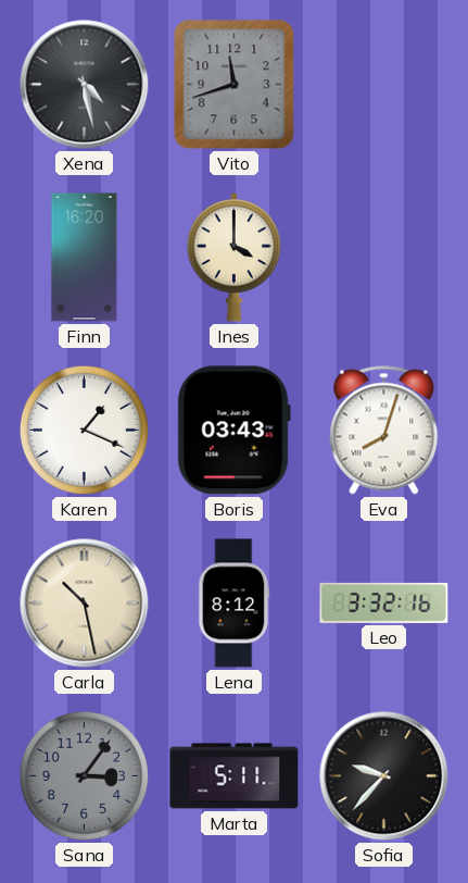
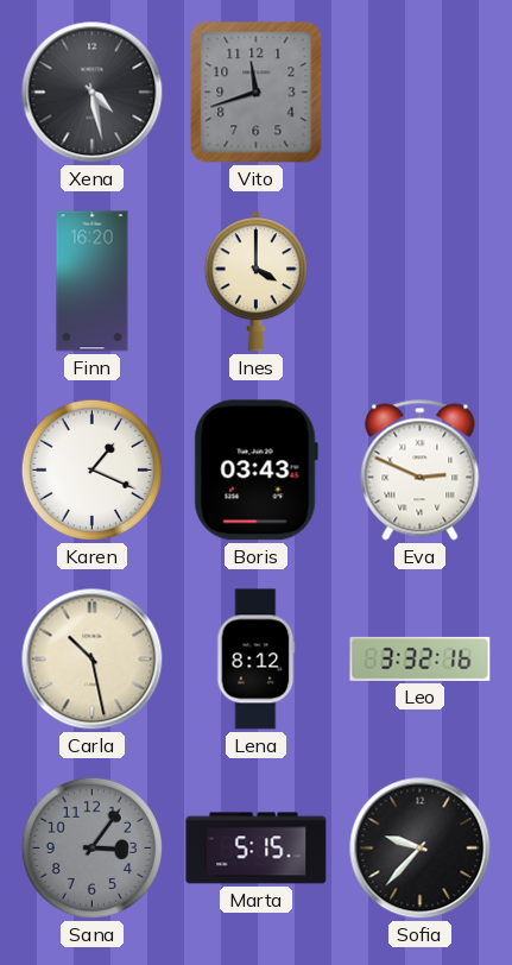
Eva: 8:03 -> 2:49 (421, 471)
Marta: 5:11 -> 5:15 (257, 849)
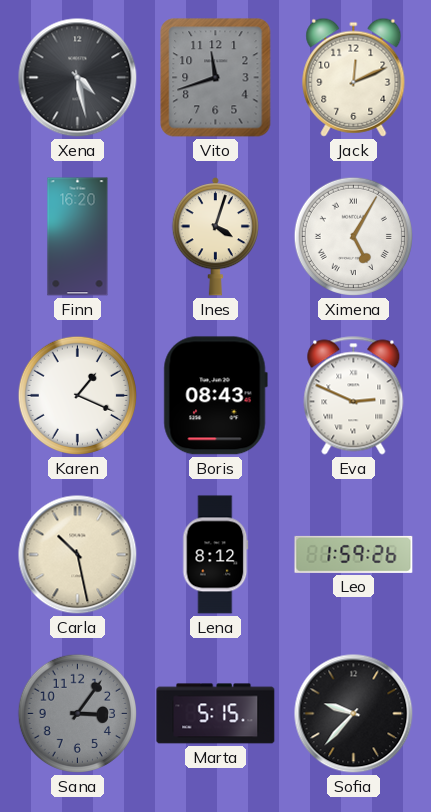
Jack: none -> 12:11 (354, 77)
Ines: 4:00 -> 4:03 (215, 237)
Ximena: none -> 5:05 (353, 236)
Boris: 03:43 -> 08:43 (215, 396)
Leo: 3:32 -> 1:59 (354, 554)
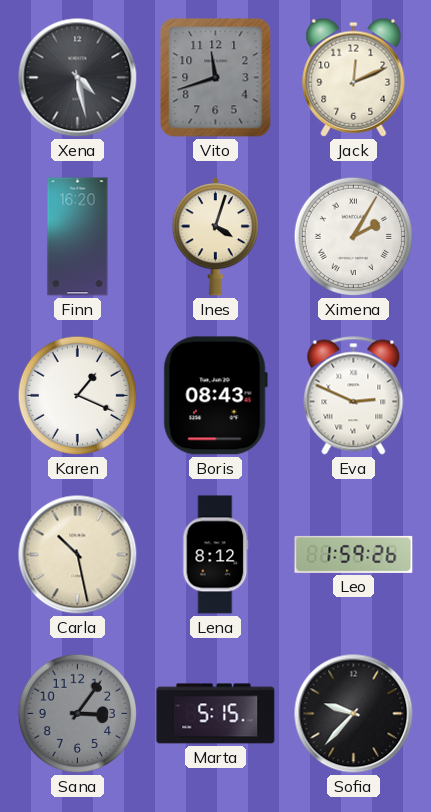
Ximena: 5:05 -> 2:05 (353, 236)
